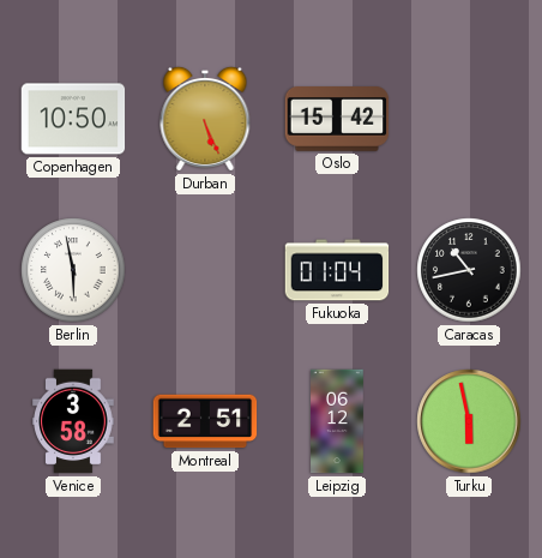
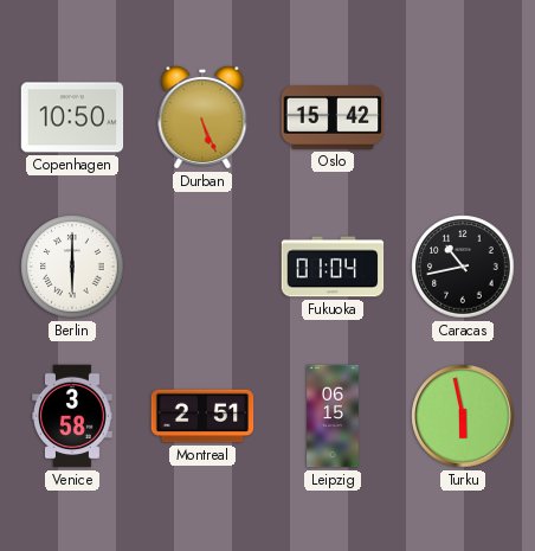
Berlin: 5:58 -> 6:00 (72, 267)
Leipzig: 06:12 -> 06:15 (333, 416)
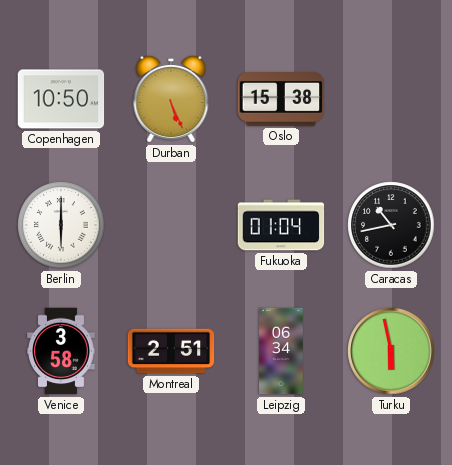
Oslo: 15:42 -> 15:38 (281, 100)
Leipzig: 06:15 -> 06:34 (281, 351)
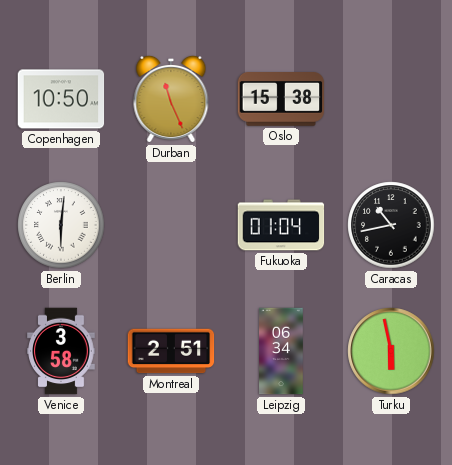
Durban: 5:26 -> 11:26 (171, 99)
Berlin: 6:00 -> 6:01 (61, 225)
